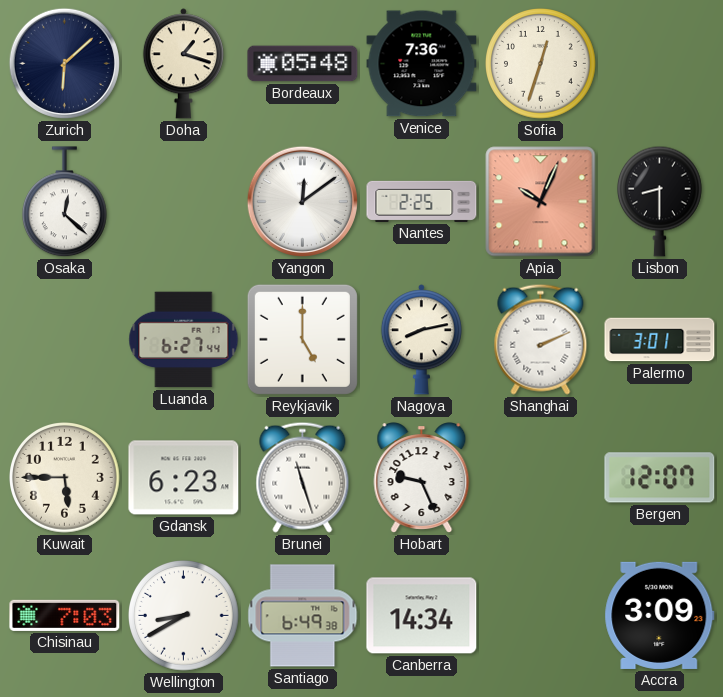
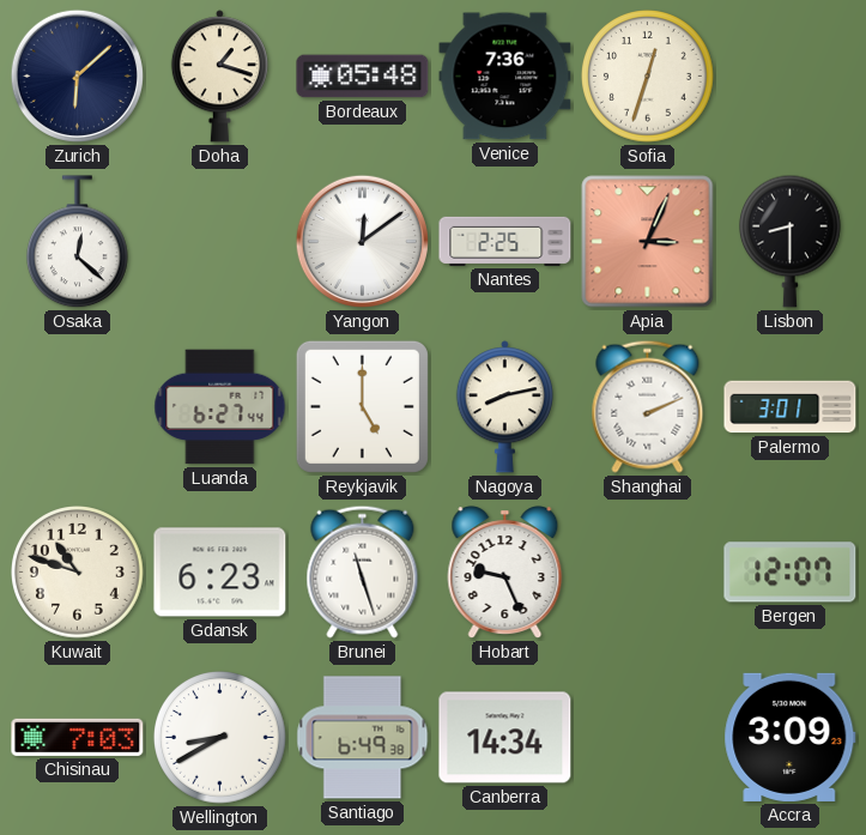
Apia: 10:04 -> 3:04 (648, 242)
Kuwait: 5:45 -> 10:48 (78, 573)
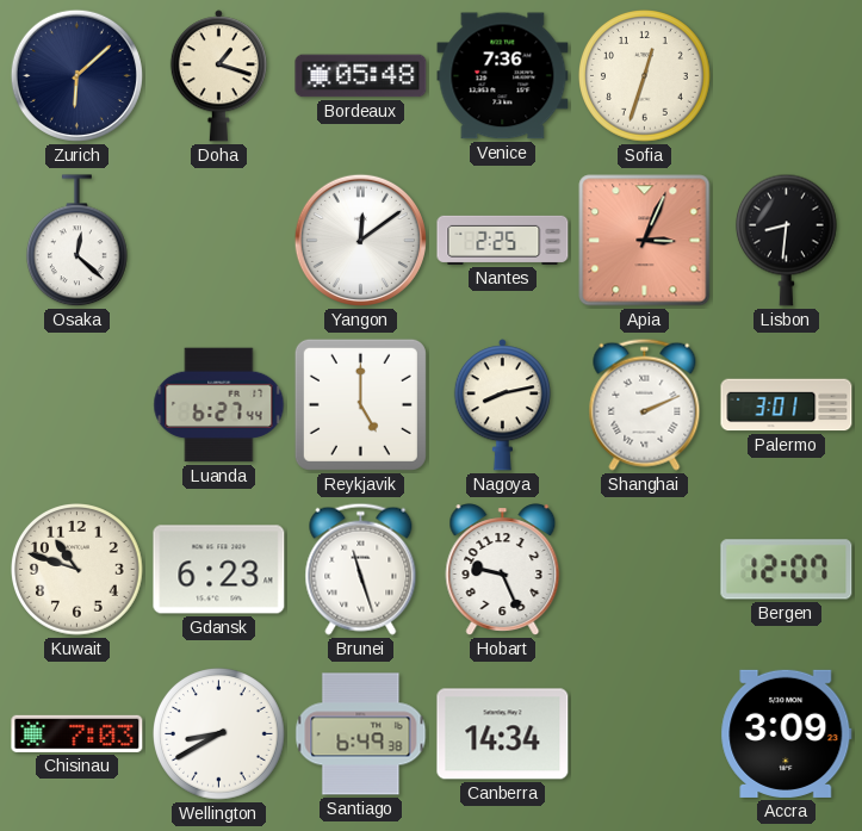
Lisbon: 8:30 -> 8:31 (787, 240)
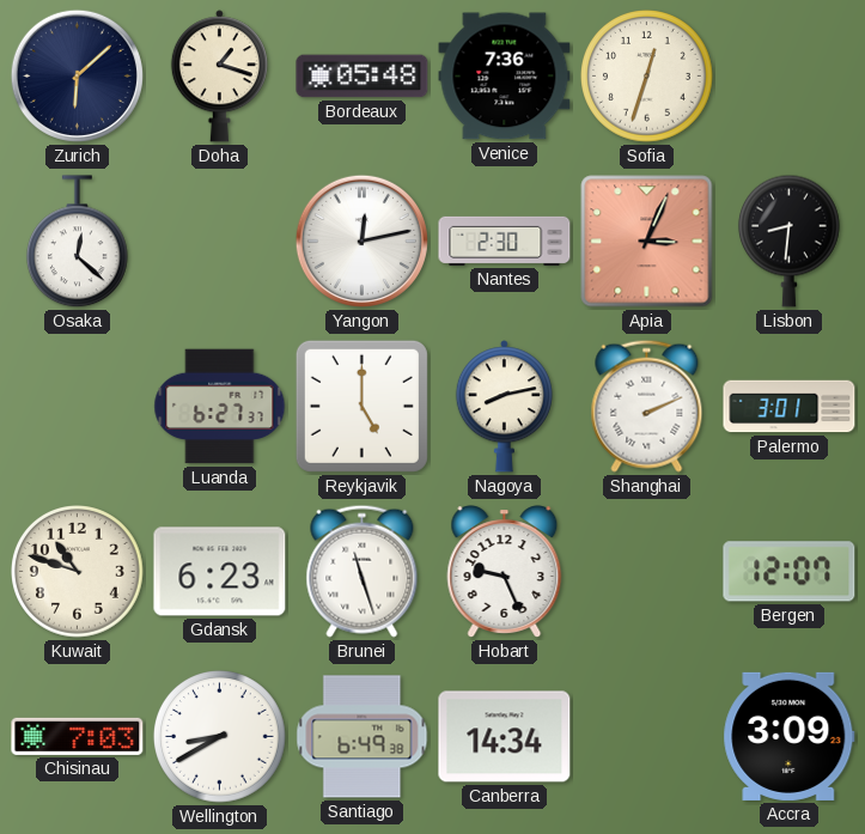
Yangon: 12:09 -> 12:13 (361, 241)
Nantes: 2:25 -> 2:30 (505, 241)
Luanda: 6:27:44 -> 6:27:37 (220, 407)
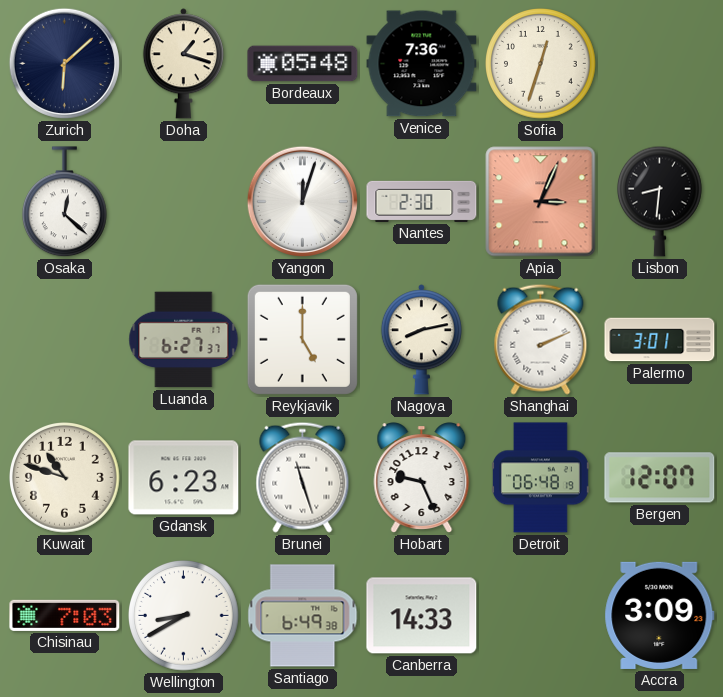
Yangon: 12:13 -> 12:03 (302, 201)
Detroit: none -> 06:48 (540, 478)
Canberra: 14:34 -> 14:33 (422, 616)
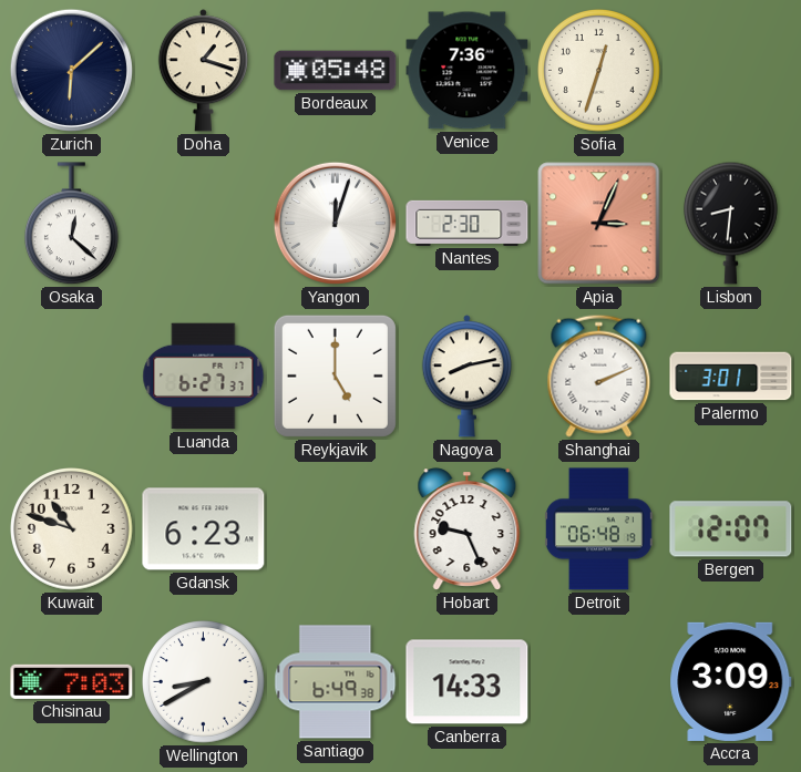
Brunei: 11:27 -> none (303, 477)
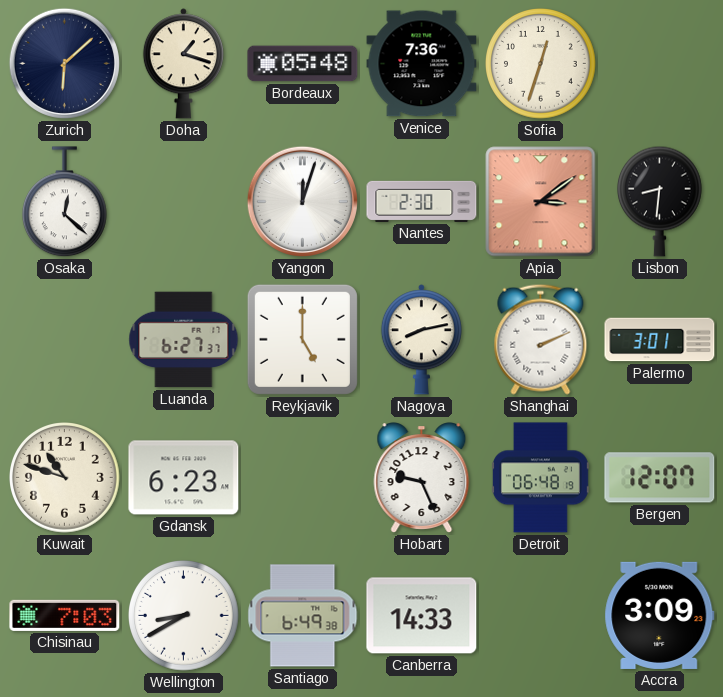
Apia: 3:04 -> 3:09 (541, 202)
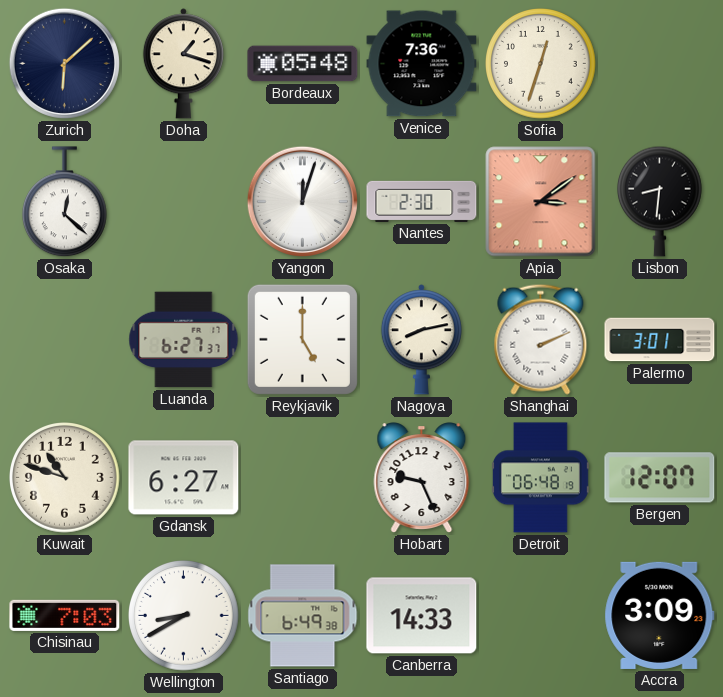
Gdansk: 6:23 -> 6:27 (184, 478)
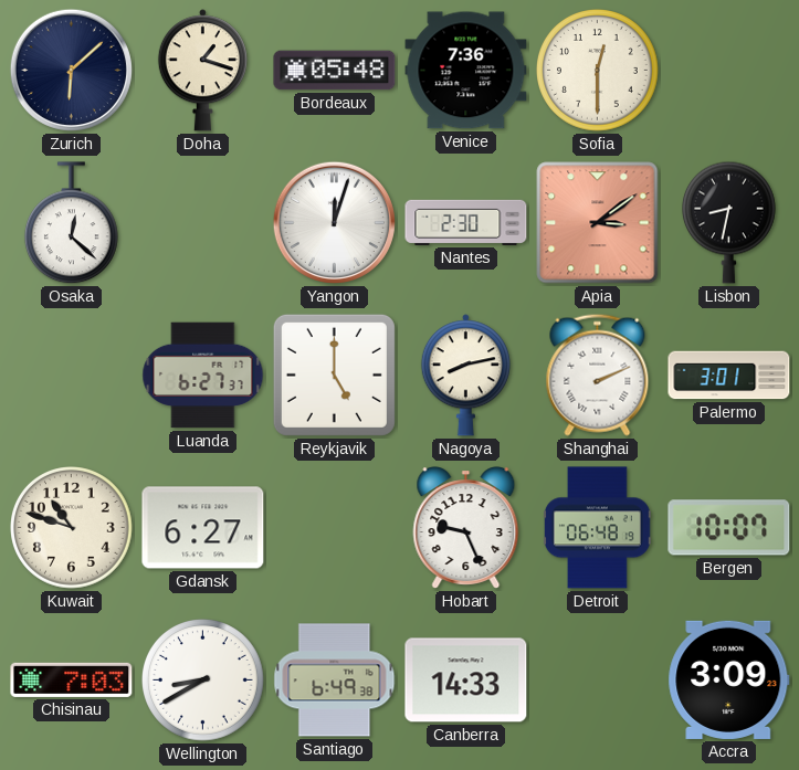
Sofia: 12:33 -> 12:30 (598, 71)
Lisbon: 8:31 -> 8:32 (729, 222)
Bergen: 12:07 -> 10:07 (729, 528)
